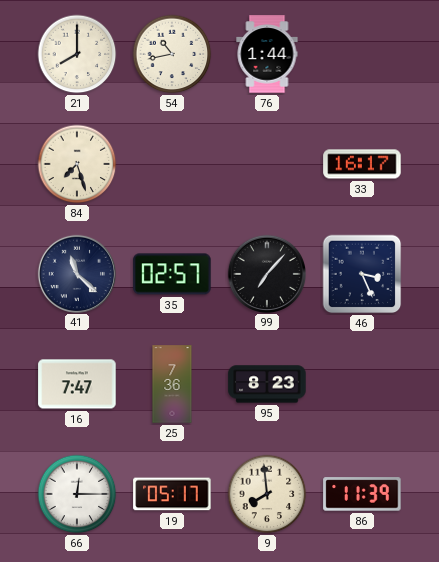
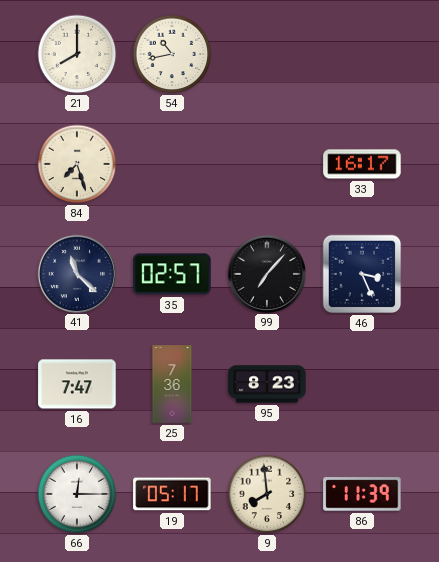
76: 1:44 -> none (267, 54)
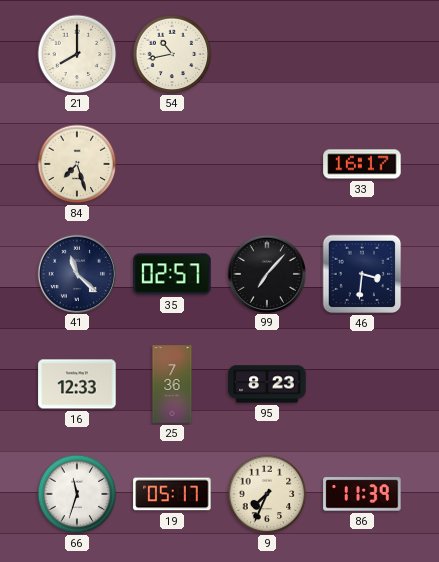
46: 3:26 -> 3:31 (362, 274)
16: 7:47 -> 12:33 (77, 384)
66: 12:15 -> 11:33 (77, 494)
9: 7:59 -> 7:34 (267, 494)
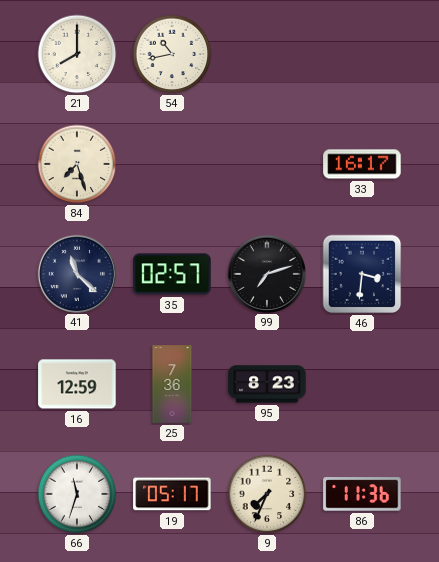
99: 7:07 -> 7:12 (266, 273)
16: 12:33 -> 12:59 (77, 384)
86: 11:39 -> 11:36 (362, 494)
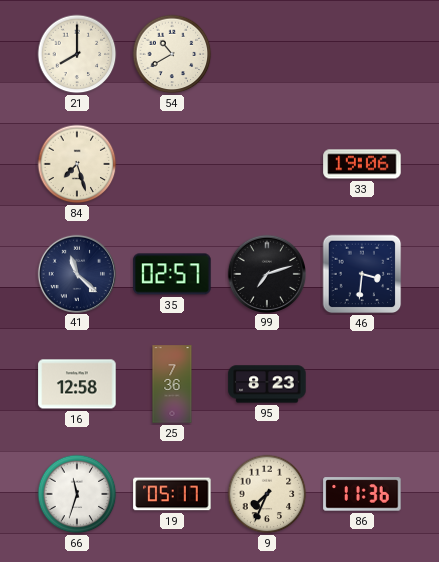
54: 10:43 -> 10:40 (172, 54)
33: 16:17 -> 19:06 (362, 164)
16: 12:59 -> 12:58 (77, 384)
